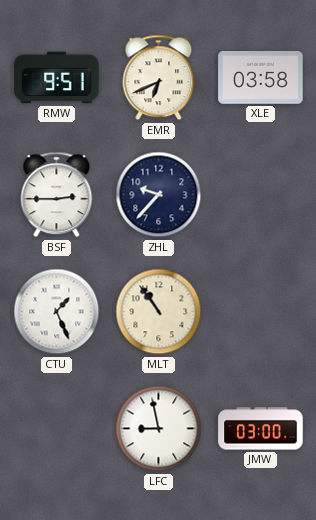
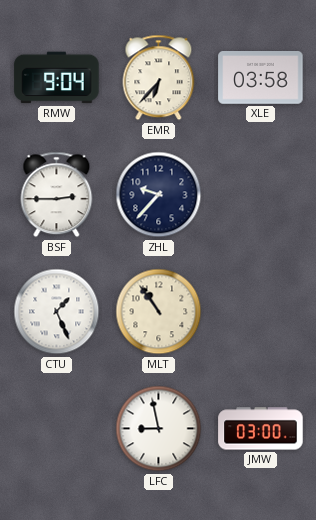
RMW: 9:51 -> 9:04 (57, 78)
EMR: 6:41 -> 6:37 (159, 78)
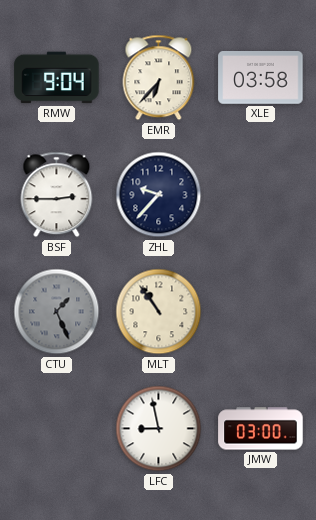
CTU dial: white -> grey (57, 312)
